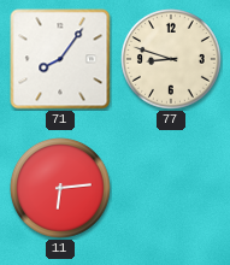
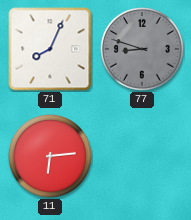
71: 8:06 -> 8:04 (50, 49)
77 dial: cream -> grey (143, 50)
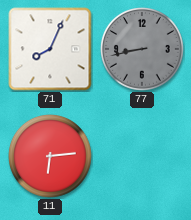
77: 8:48 -> 8:43 (143, 50)
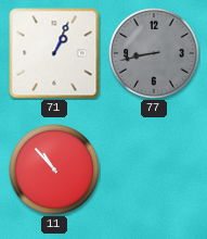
71: 8:04 -> 1:04 (54, 53)
11: 6:14 -> 10:53 (55, 171)
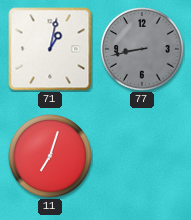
71: 1:04 -> 1:02 (50, 49)
11: 10:53 -> 7:03 (51, 157)
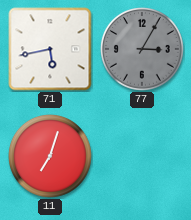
71: 1:02 -> 5:43 (50, 49)
77: 8:43 -> 3:05 (143, 50)
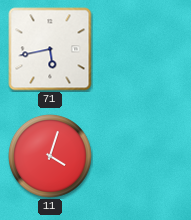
77: 3:05 -> none (143, 50)
11: 7:03 -> 4:03 (51, 157)
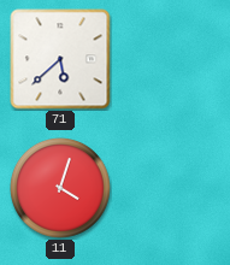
71: 5:43 -> 5:38 (60, 59)
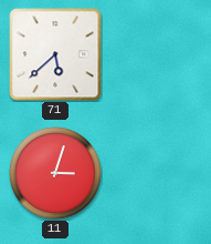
11: 4:03 -> 3:03 (56, 174)
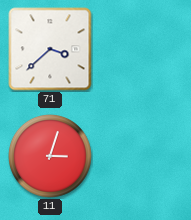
71: 5:38 -> 3:38 (50, 49)
